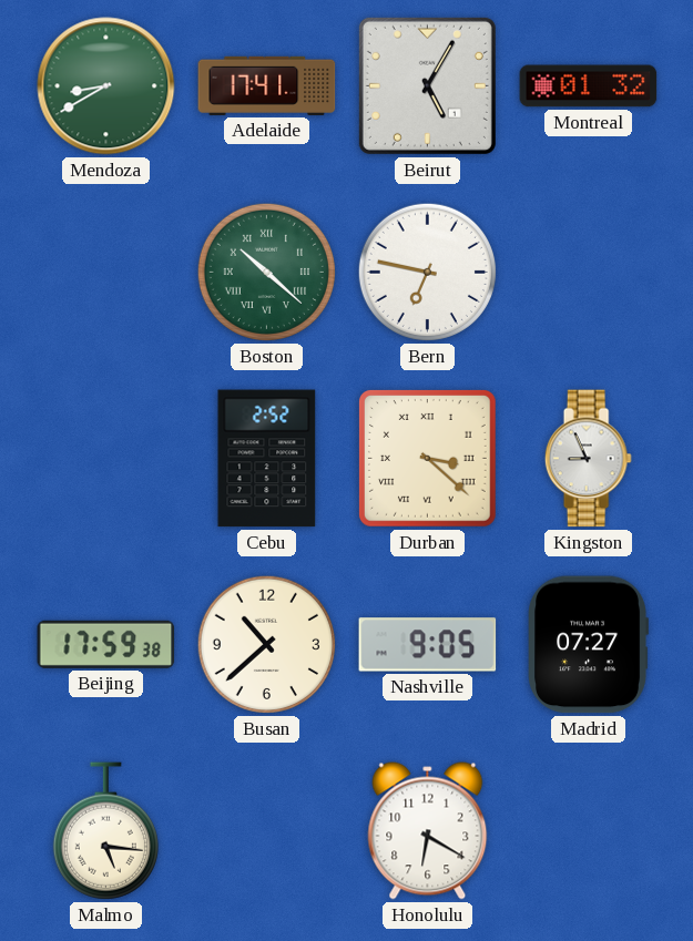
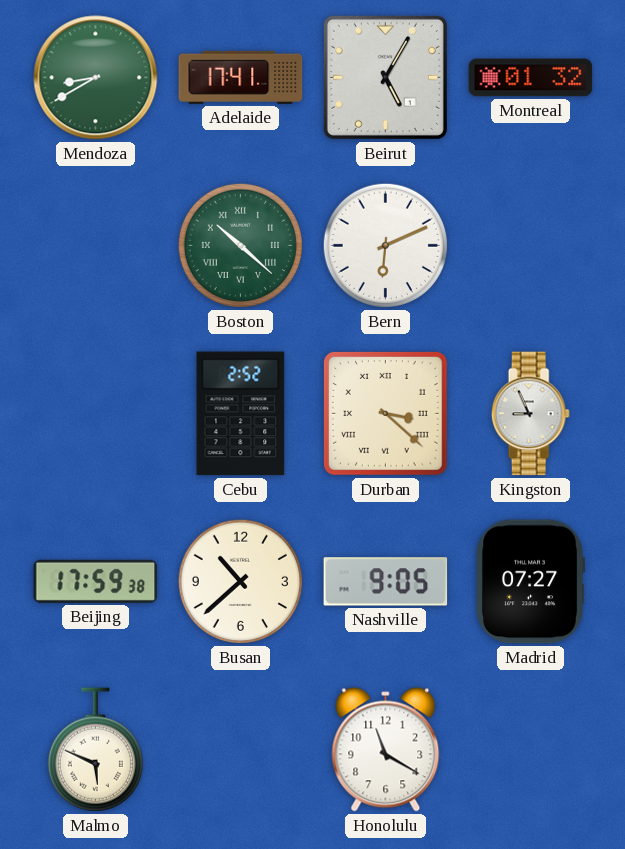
Bern: 6:47 -> 6:11 (385, 245)
Malmo: 5:16 -> 5:49 (95, 750)
Honolulu: 6:20 -> 11:20 (386, 750)
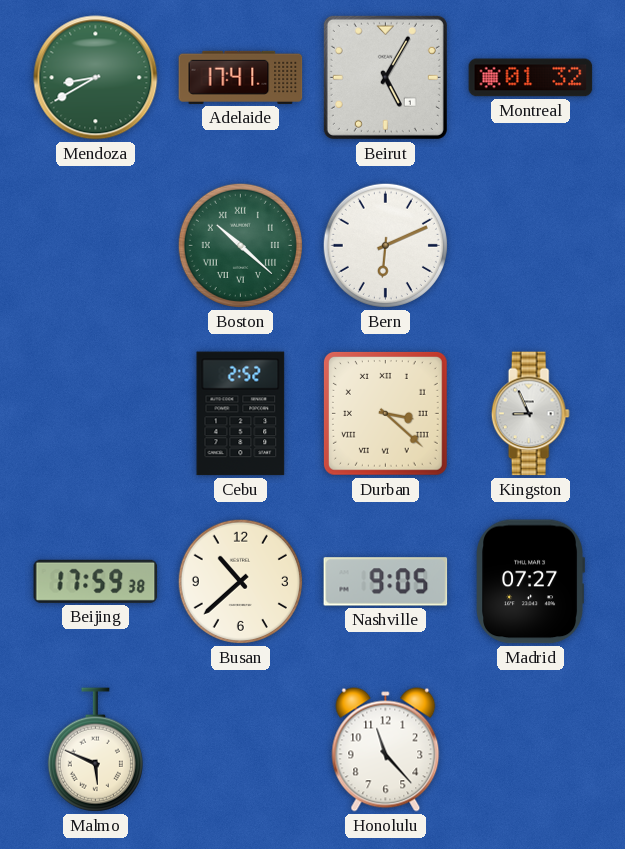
Honolulu: 11:20 -> 11:23 (386, 750)
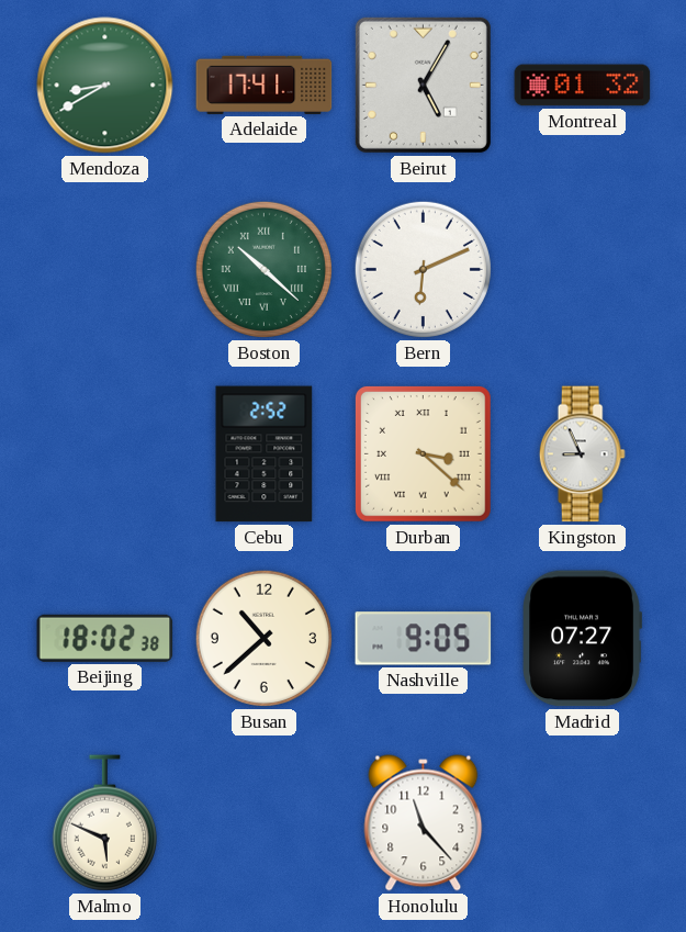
Beijing: 17:59 -> 18:02 (105, 638)
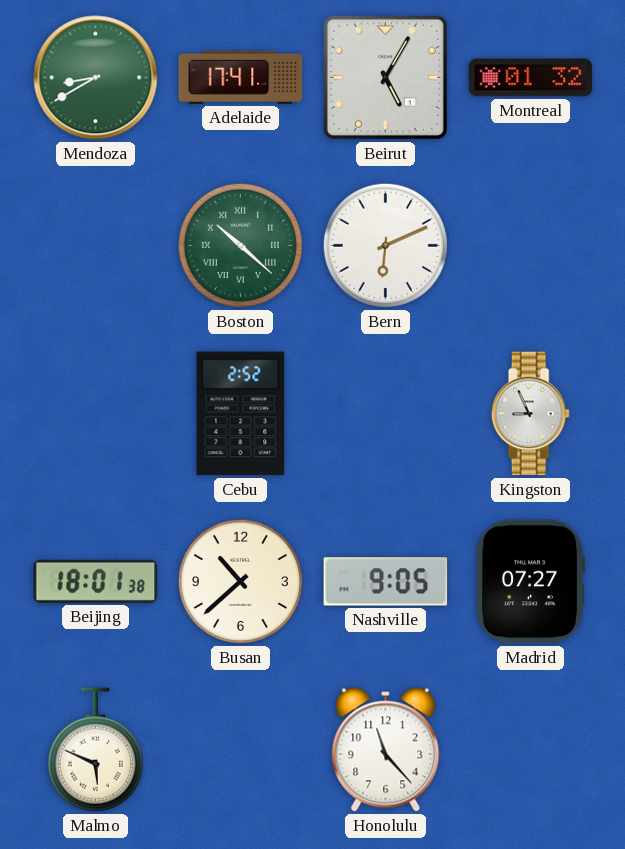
Durban: 3:22 -> none (423, 453)
Beijing: 18:02 -> 18:01 (96, 581)
